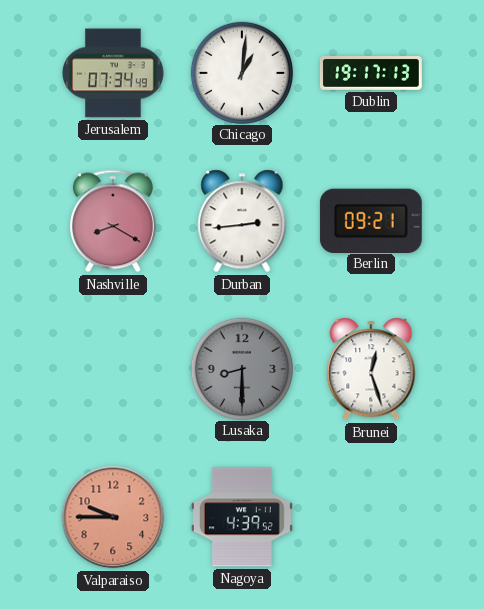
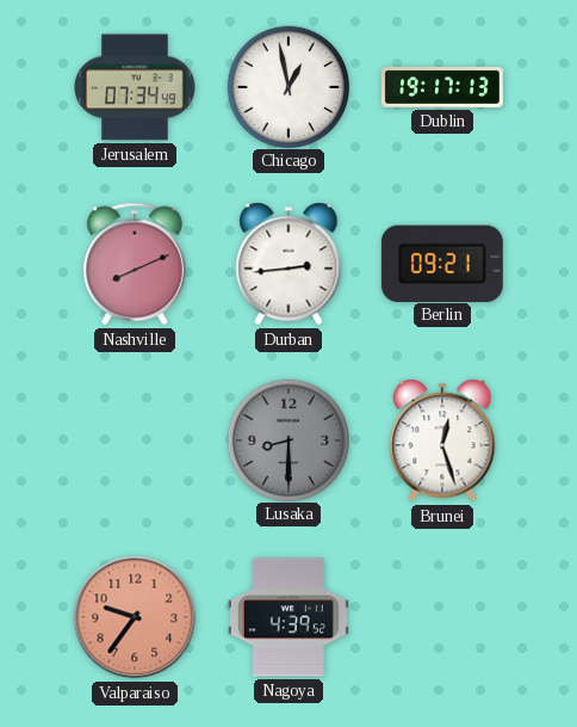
Chicago: 1:01 -> 12:58 (287, 86)
Nashville: 8:20 -> 8:11 (135, 264)
Valparaiso: 9:45 -> 9:36 (135, 617)
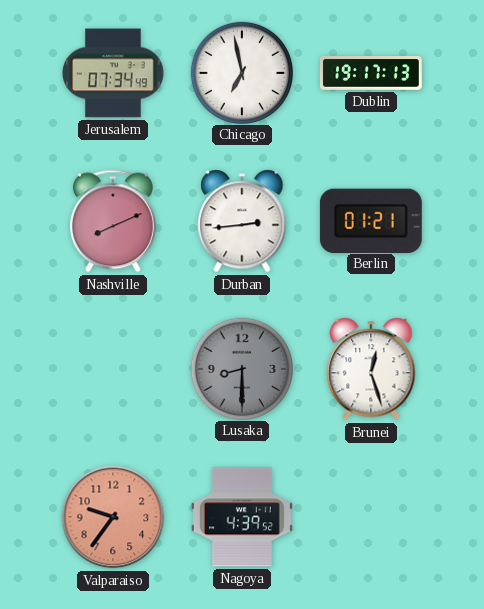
Chicago: 12:58 -> 6:58 (241, 72)
Berlin: 09:21 -> 01:21 (371, 220)
